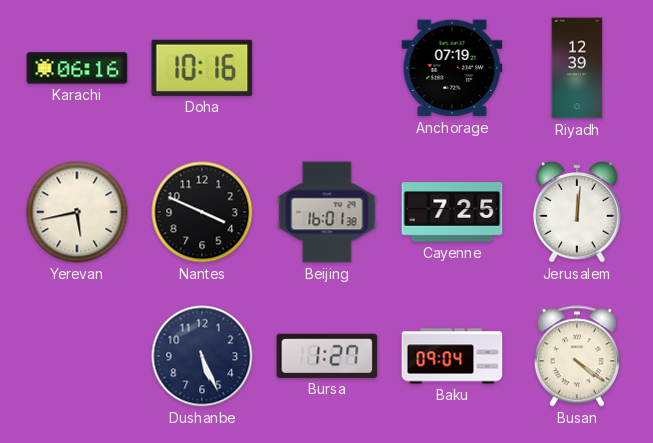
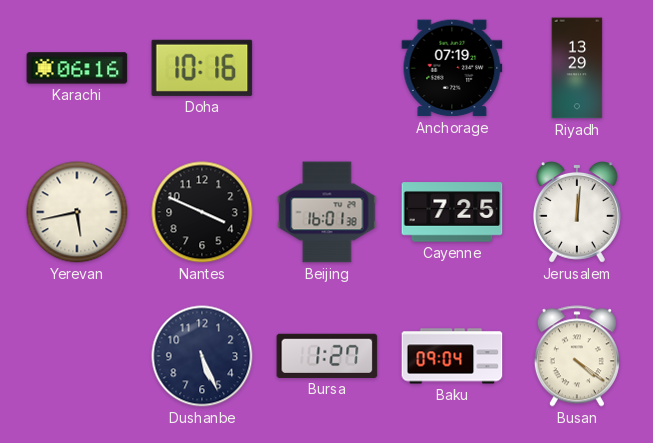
Riyadh: 12:39 -> 13:29 (577, 68)
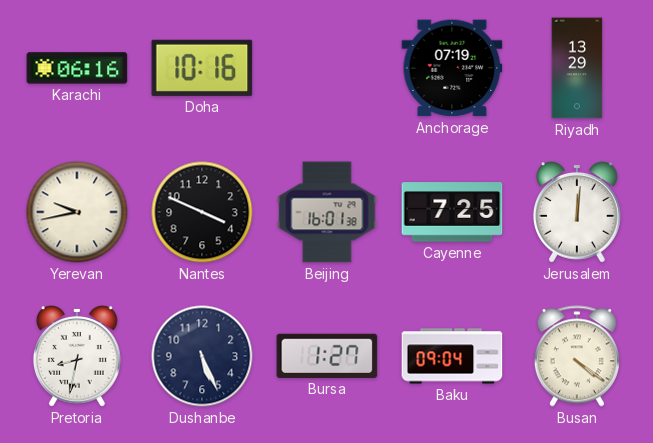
Yerevan: 5:43 -> 9:43 (77, 212)
Pretoria: none -> 8:32 (77, 357)
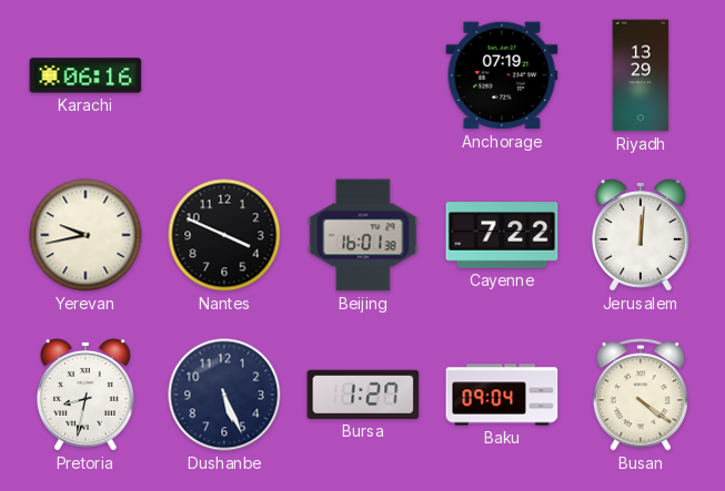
Doha: 10:16 -> none (202, 68)
Cayenne: 7:25 -> 7:22 (502, 235)
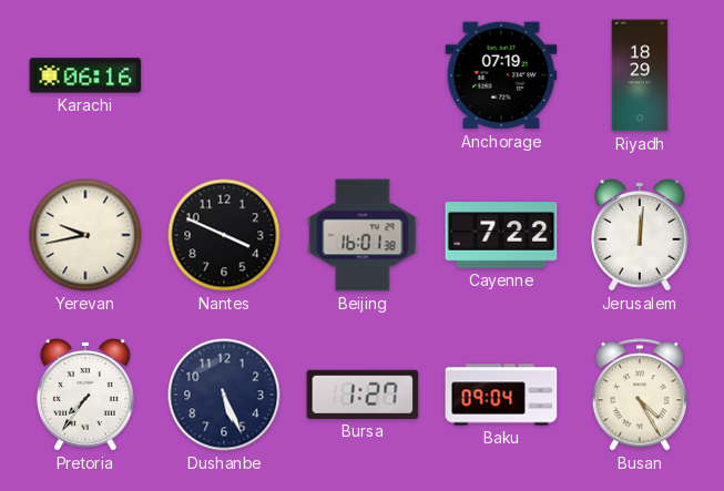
Riyadh: 13:29 -> 18:29 (640, 75)
Pretoria: 8:32 -> 7:36 (85, 396)
Busan: 4:21 -> 4:25 (640, 395)
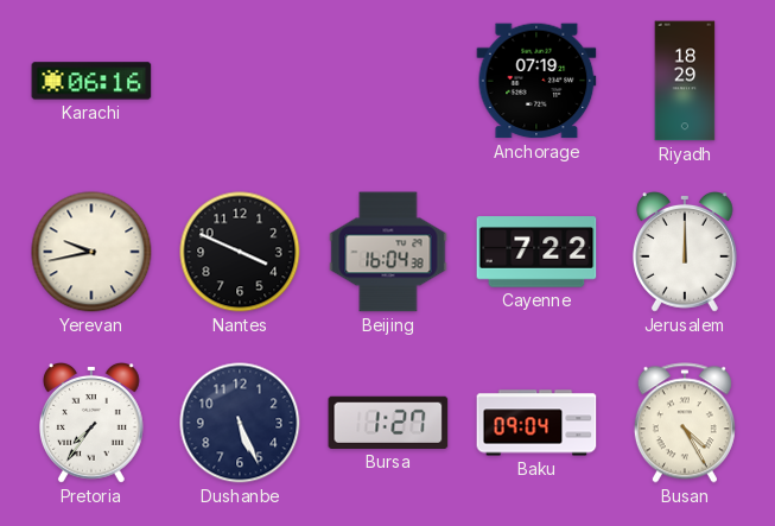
Beijing: 16:01 -> 16:04 (388, 252)
Jerusalem: 12:01 -> 12:00 (685, 253)
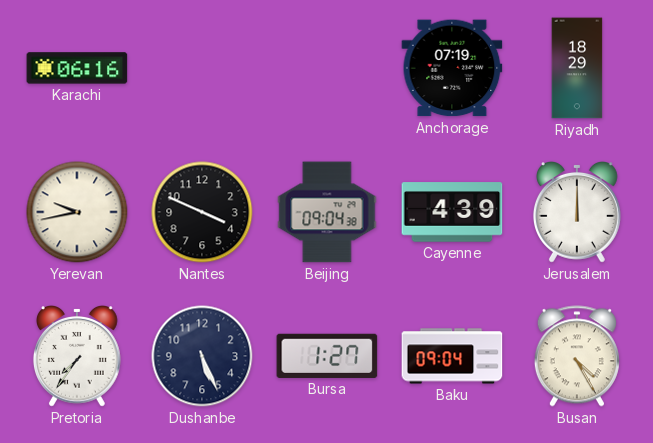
Beijing: 16:04 -> 09:04 (327, 212)
Cayenne: 7:22 -> 4:39 (452, 212)
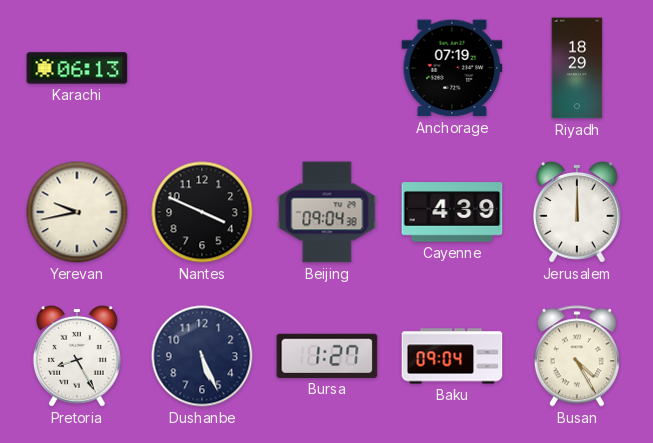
Karachi: 06:16 -> 06:13 (77, 68)
Pretoria: 7:36 -> 8:25 (77, 357)
